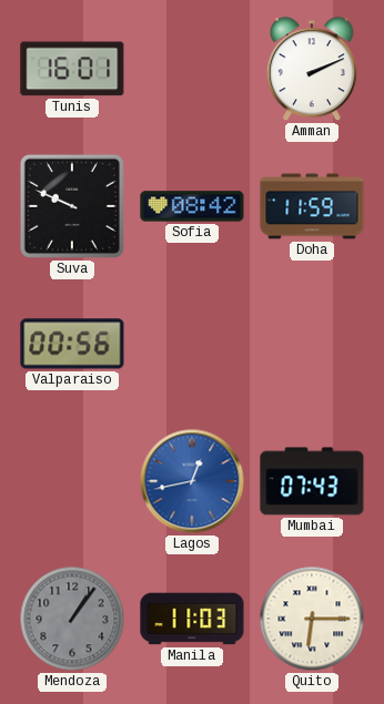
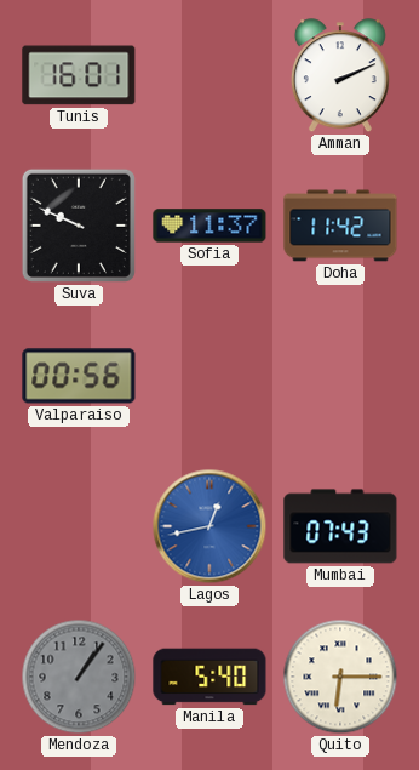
Sofia: 08:42 -> 11:37 (209, 226)
Doha: 11:59 -> 11:42 (340, 226)
Manila: 11:03 -> 5:40 (209, 677)
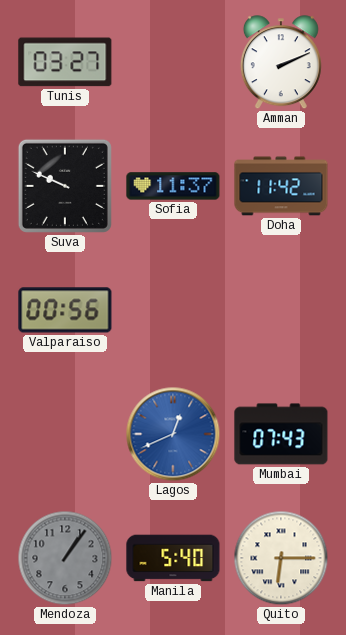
Tunis: 16:01 -> 03:27 (65, 62)
Lagos: 12:43 -> 12:41 (173, 434)
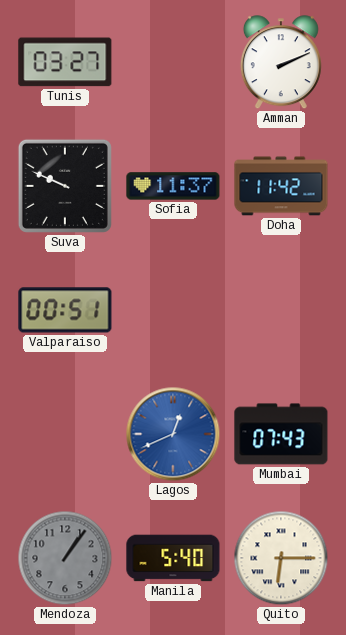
Valparaiso: 00:56 -> 00:51 (65, 310)
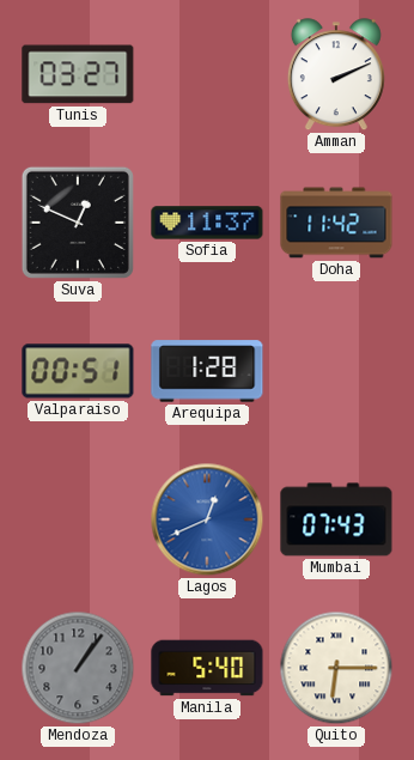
Suva: 9:49 -> 12:49 (78, 223)
Arequipa: none -> 1:28 (207, 371)
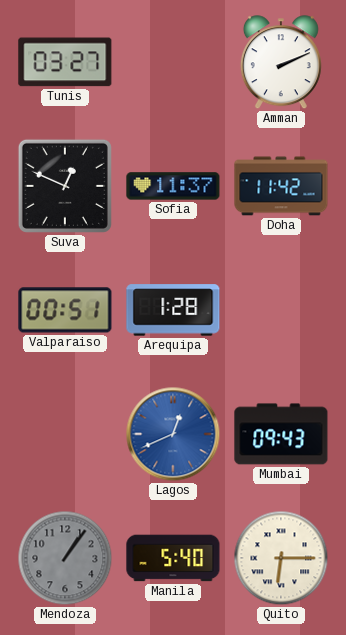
Mumbai: 07:43 -> 09:43 (281, 434)
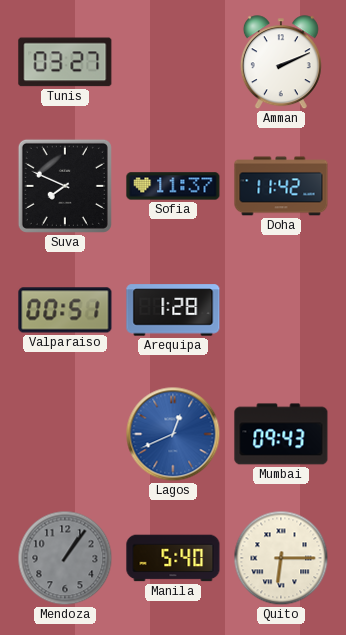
Suva: 12:49 -> 7:49 (65, 186)
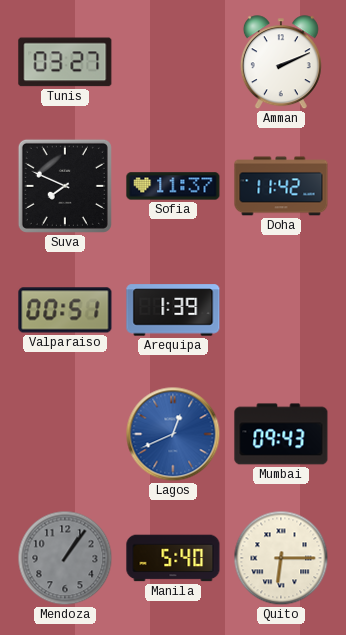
Arequipa: 1:28 -> 1:39 (173, 310)
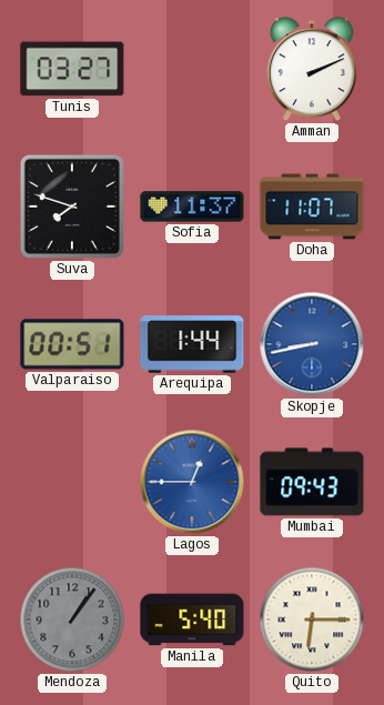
Suva: 7:49 -> 7:48 (72, 207)
Doha: 11:42 -> 11:07 (312, 207)
Arequipa: 1:39 -> 1:44 (192, 344)
Skopje: none -> 8:43 (312, 344)
Lagos: 12:41 -> 12:45 (192, 482)
